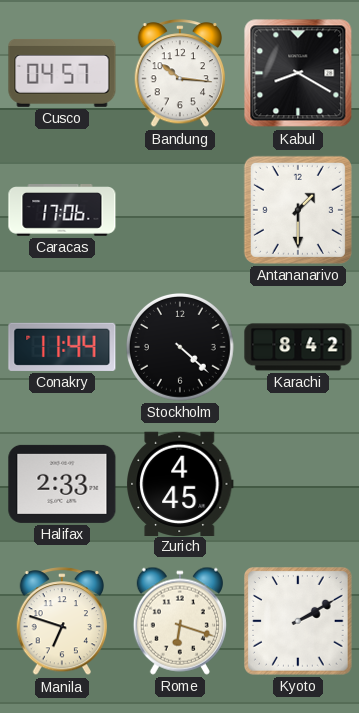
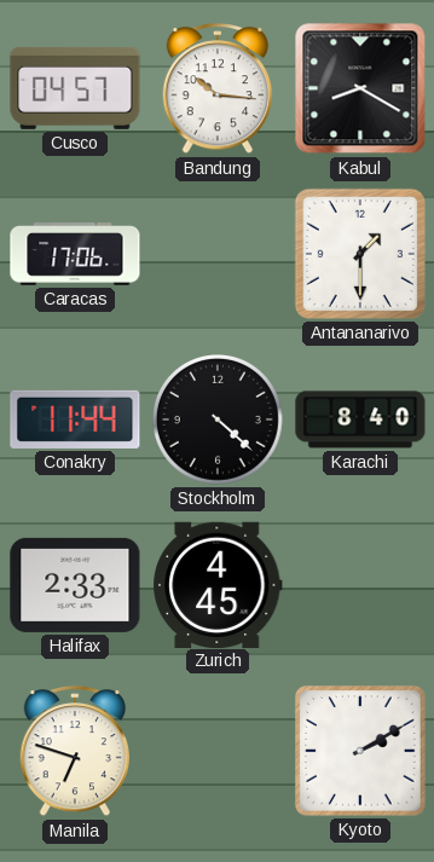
Karachi: 8:42 -> 8:40 (360, 420)
Rome: 6:18 -> none (180, 621)
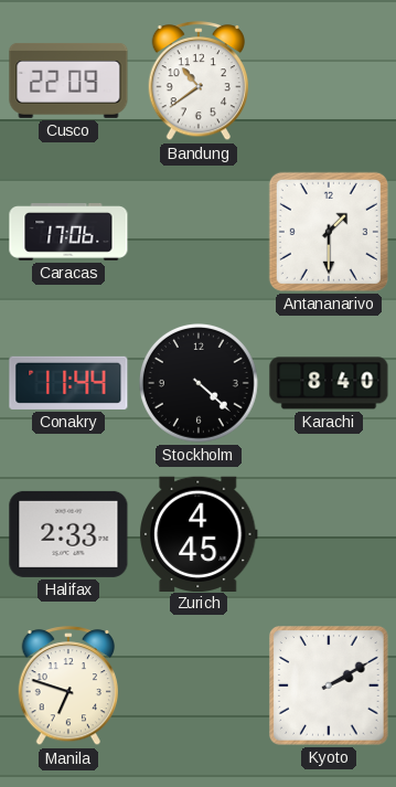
Cusco: 04:57 -> 22:09 (68, 81)
Bandung: 10:16 -> 10:39 (199, 82)
Kabul: 8:20 -> none (360, 88)
